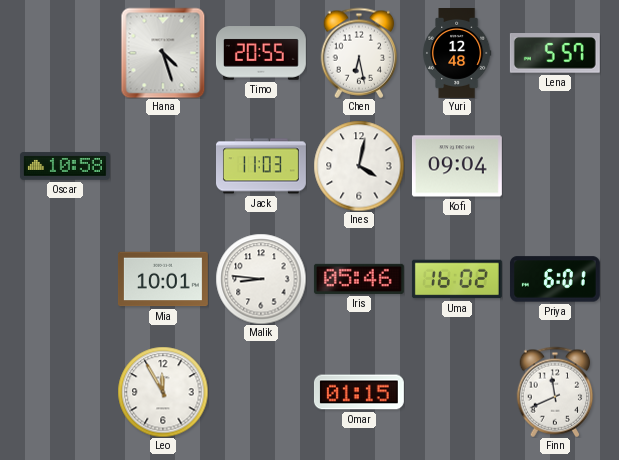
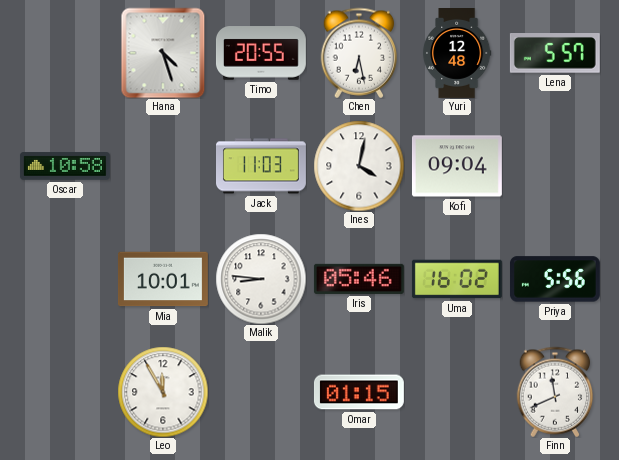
Priya: 6:01 -> 5:56 (555, 279)
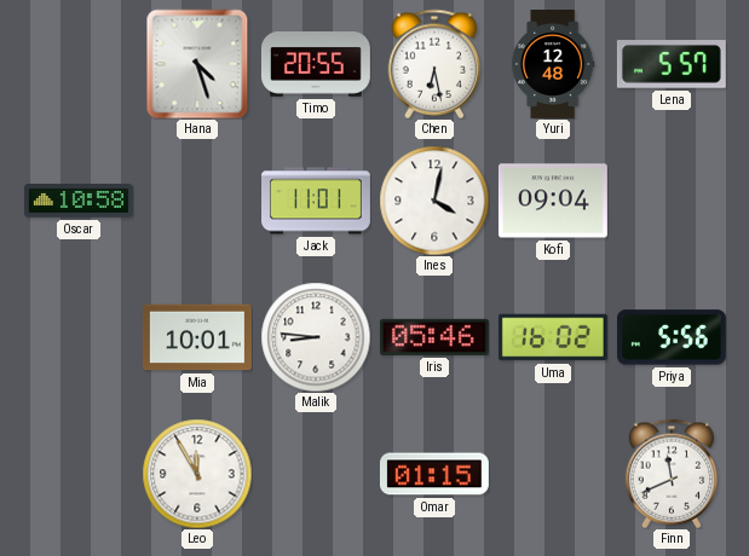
Jack: 11:03 -> 11:01 (317, 201)
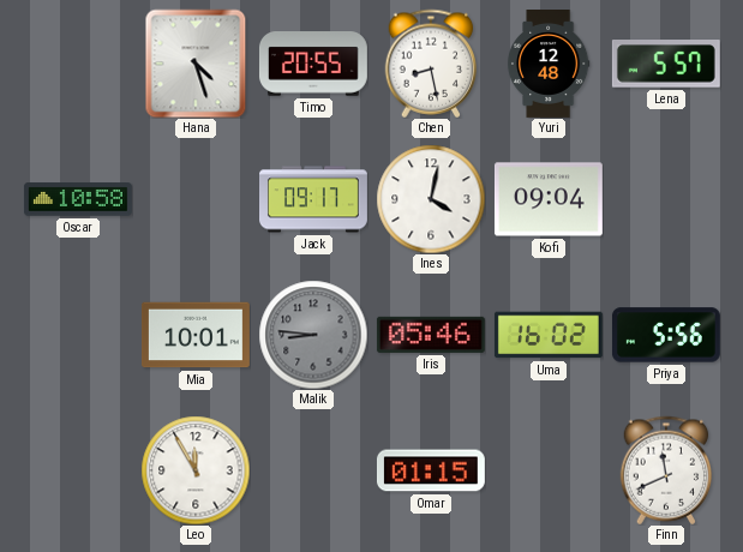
Chen: 6:28 -> 8:28 (431, 64)
Jack: 11:01 -> 09:17 (314, 199)
Malik dial: white -> grey (313, 335)
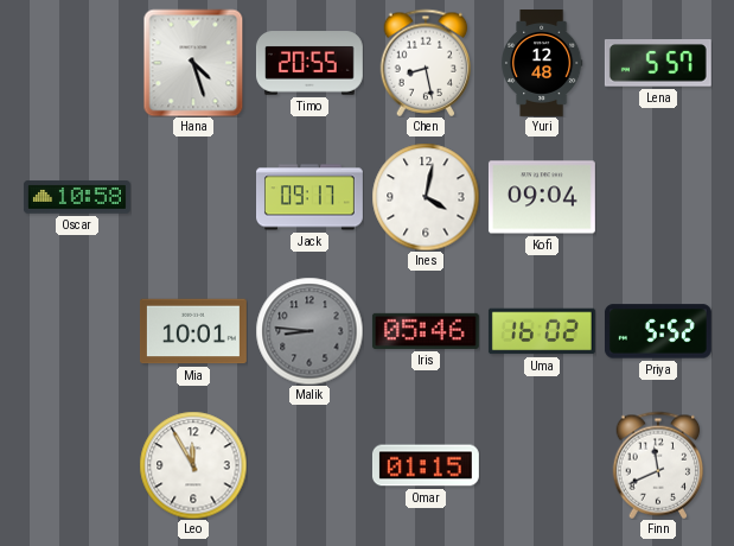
Priya: 5:56 -> 5:52 (658, 331)
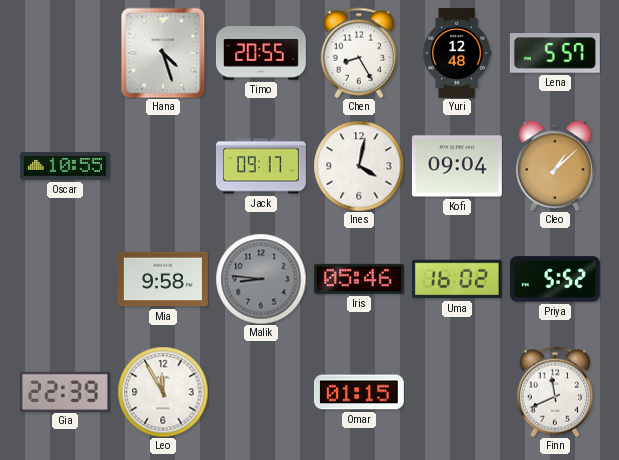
Chen: 8:28 -> 8:25 (359, 53)
Oscar: 10:58 -> 10:55 (65, 166)
Cleo: none -> 1:08 (556, 166)
Mia: 10:01 -> 9:58 (163, 279)
Gia: none -> 22:39 (65, 391)
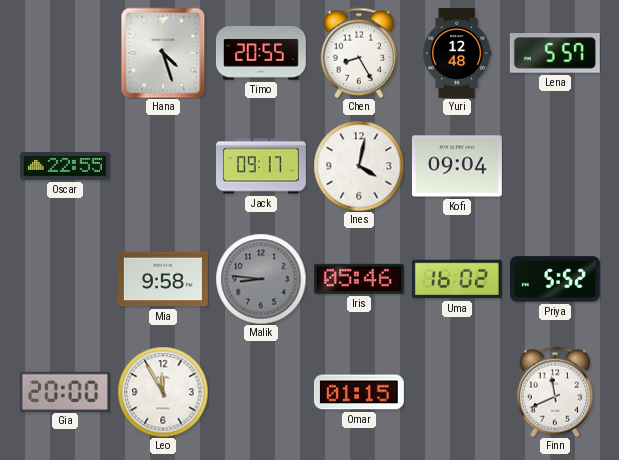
Oscar: 10:55 -> 22:55 (65, 166)
Cleo: 1:08 -> none (556, 166)
Gia: 22:39 -> 20:00 (65, 391)
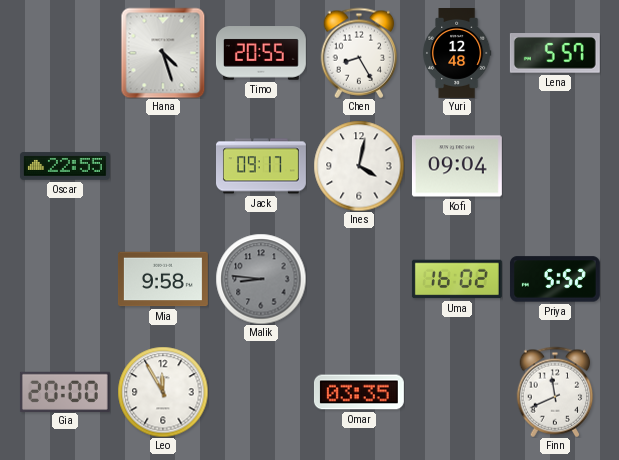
Iris: 05:46 -> none (359, 279)
Omar: 01:15 -> 03:35 (359, 392)
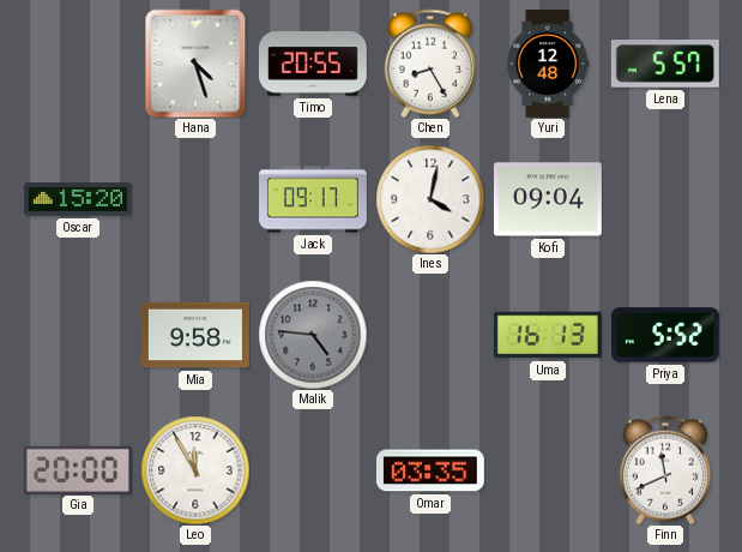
Oscar: 22:55 -> 15:20 (78, 199)
Malik: 8:46 -> 4:46 (313, 335)
Uma: 16:02 -> 16:13 (548, 335)
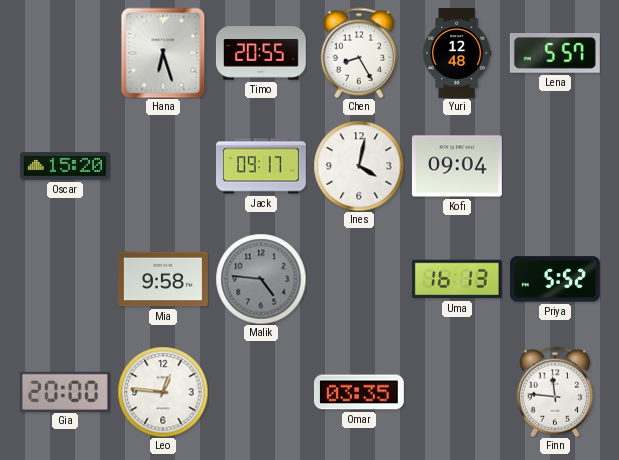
Hana: 4:27 -> 6:27 (163, 53)
Leo: 11:55 -> 12:46 (163, 392)
Finn: 11:41 -> 11:46 (555, 392)
